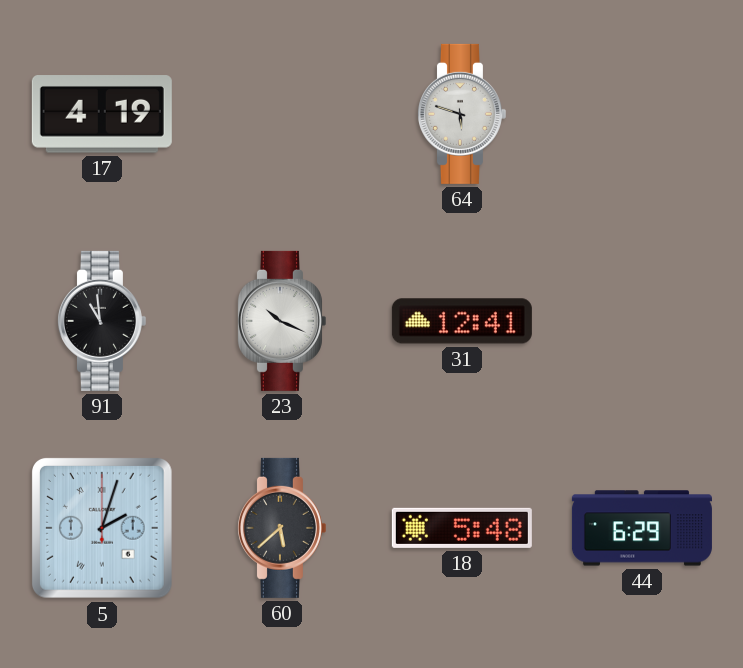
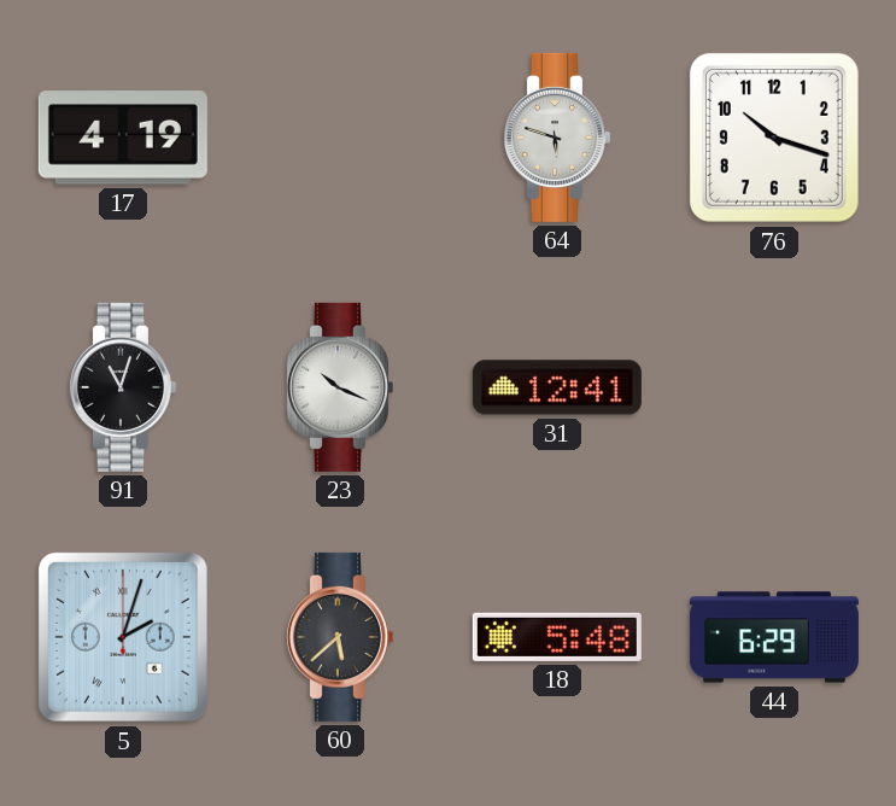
76: none -> 10:18 (774, 138)
91: 10:59 -> 11:03 (122, 387)
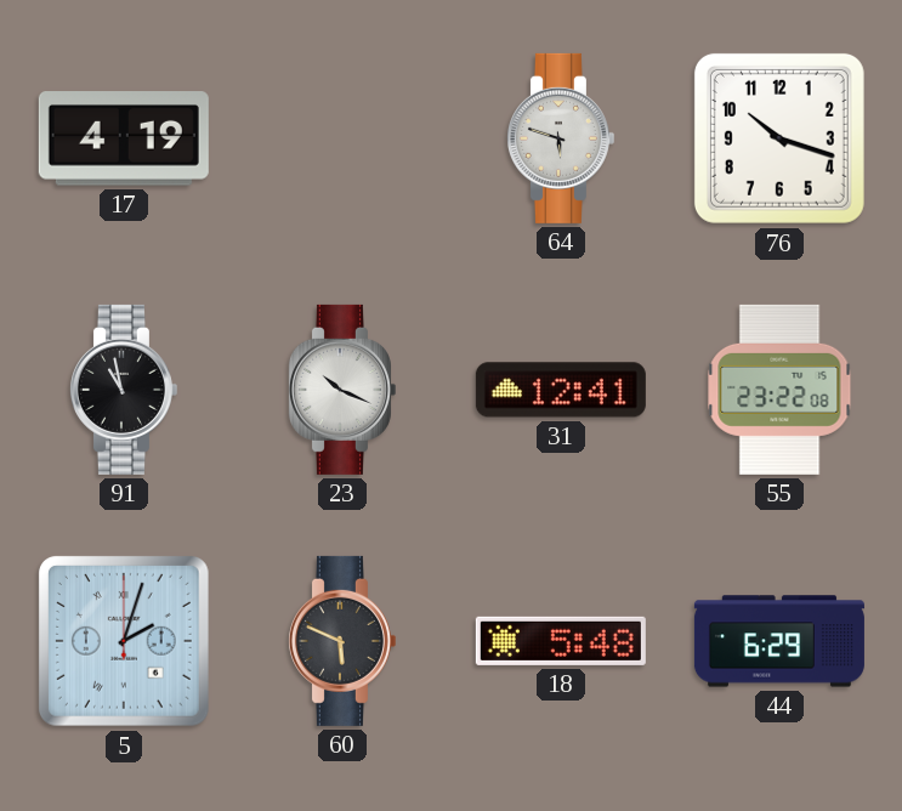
91: 11:03 -> 10:58 (123, 390)
55: none -> 23:22 (779, 390)
60: 5:38 -> 5:49 (341, 641)
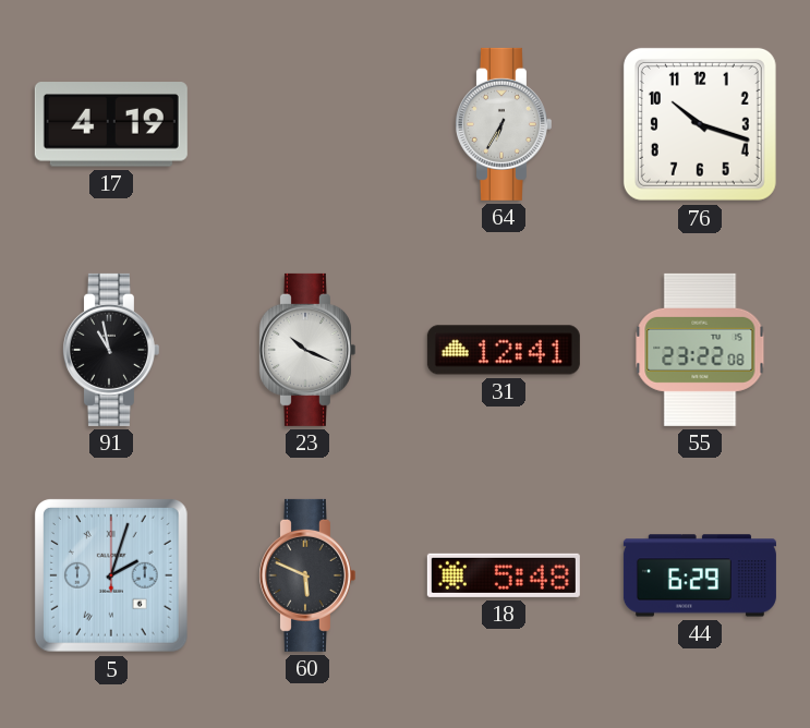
64: 5:48 -> 6:35 (503, 124)
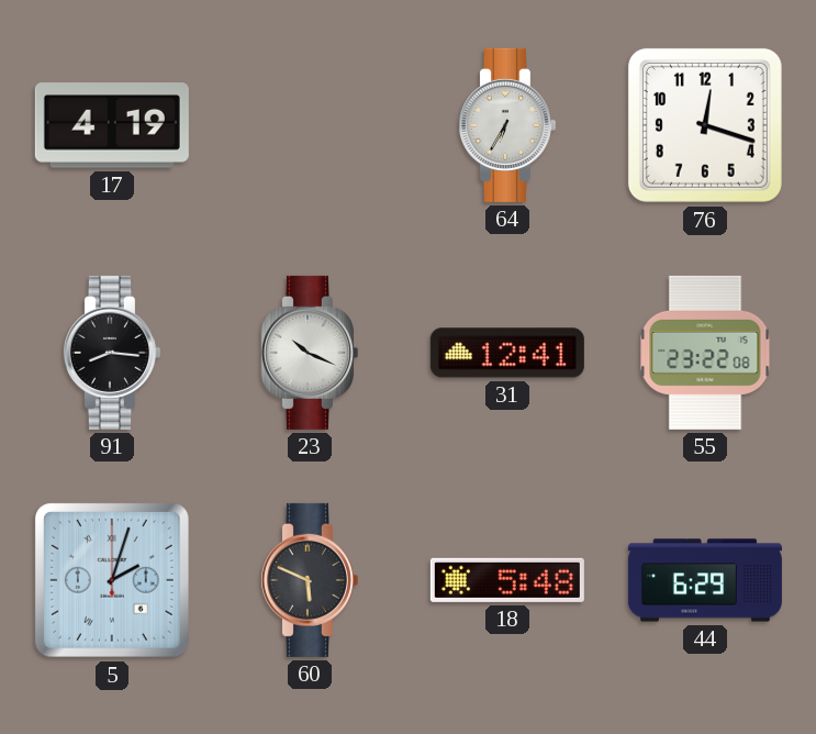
76: 10:18 -> 12:18 (705, 125)
91: 10:58 -> 8:16 (111, 353)
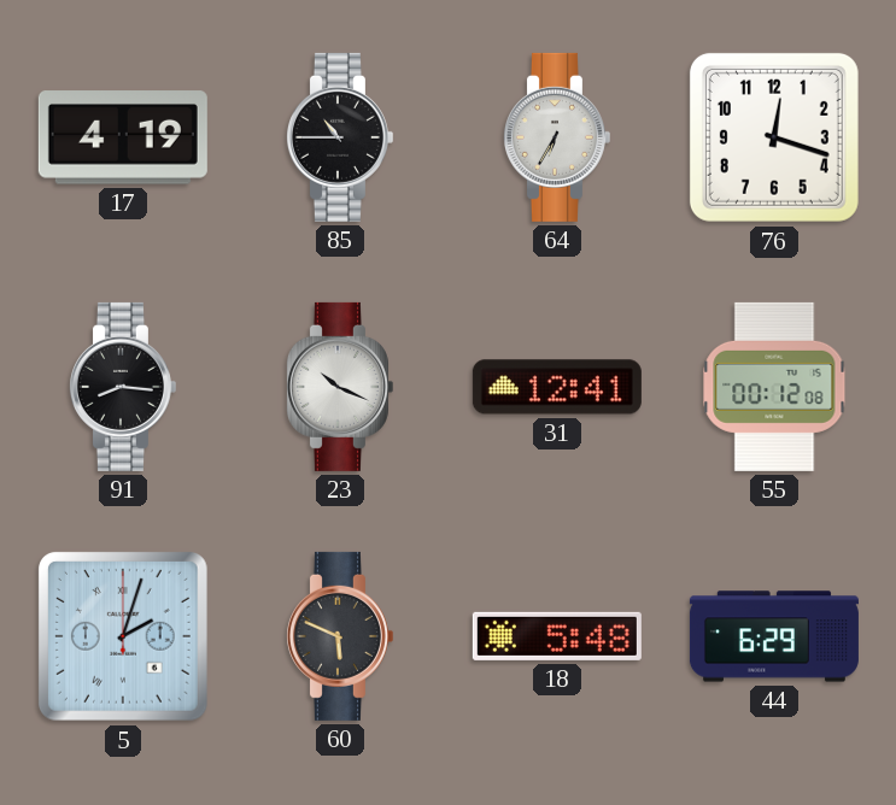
85: none -> 10:45 (339, 137)
55: 23:22 -> 00:12 (774, 387)
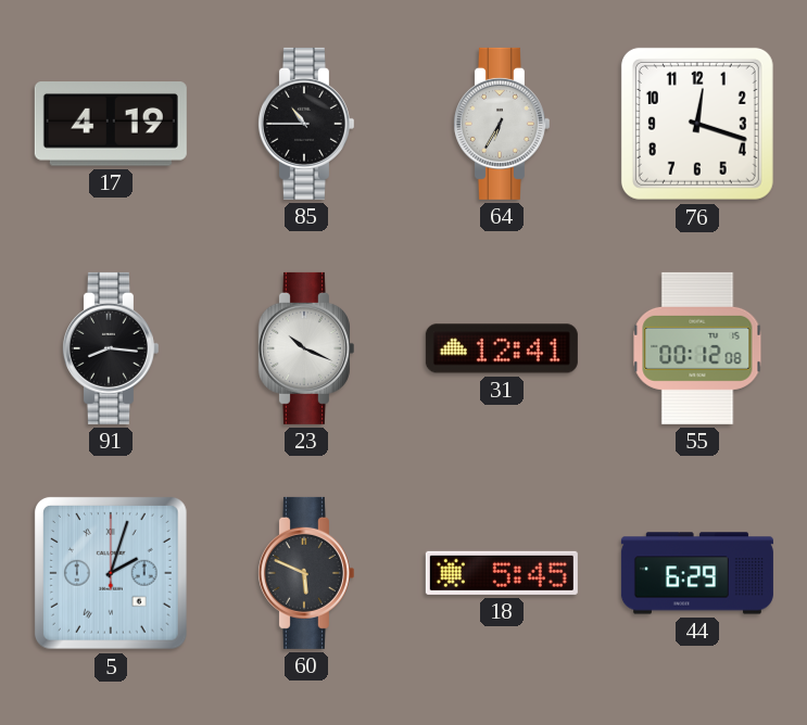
18: 5:48 -> 5:45 (502, 573)
